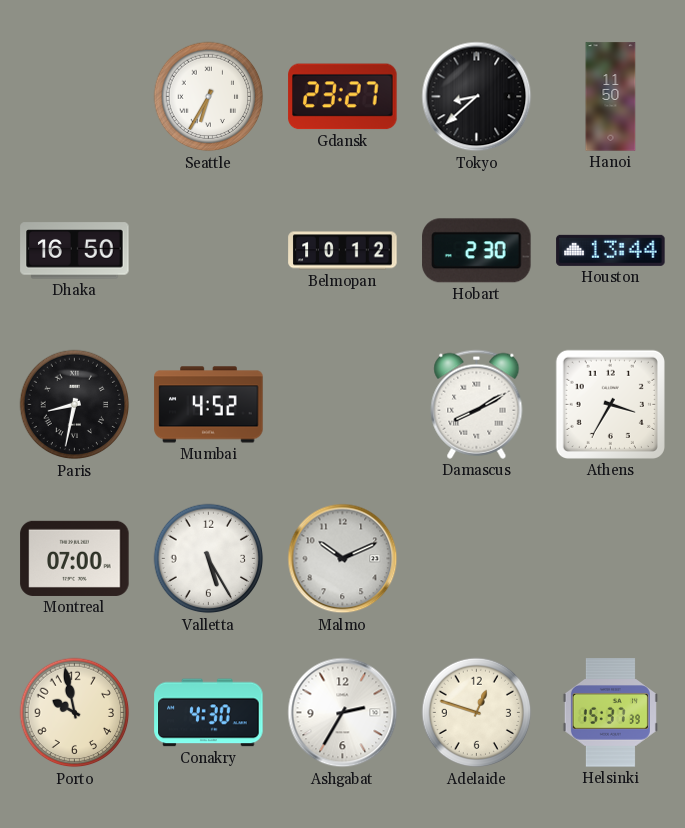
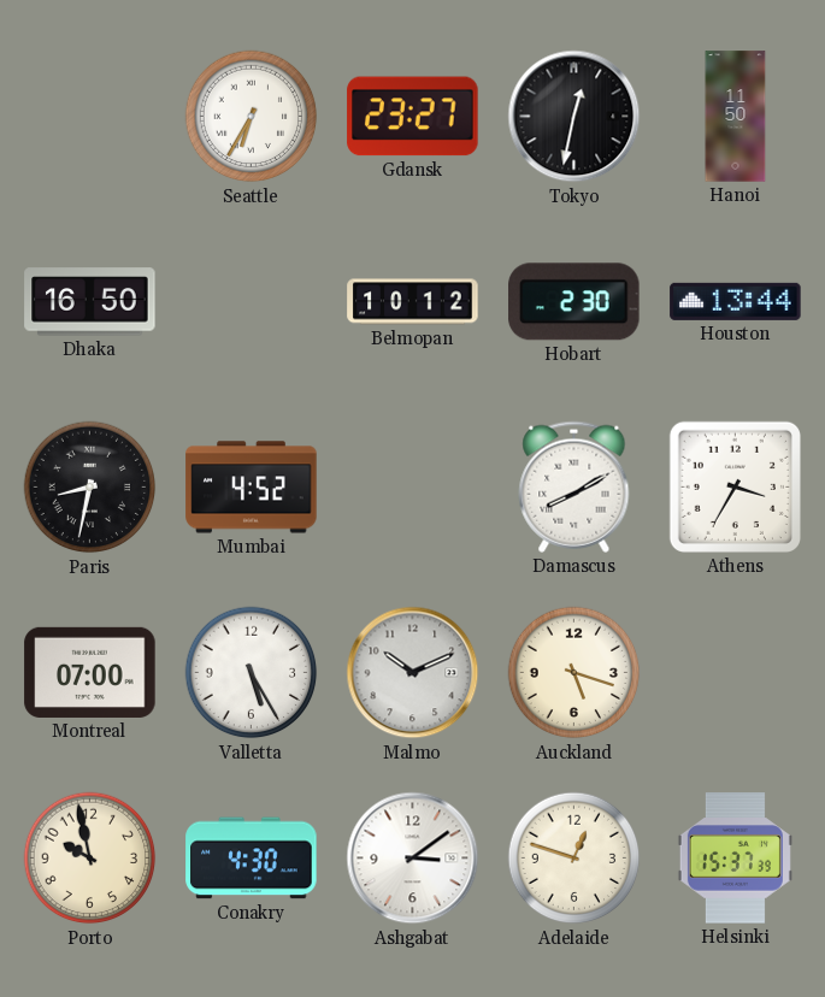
Tokyo: 8:38 -> 12:32 (574, 117)
Auckland: none -> 5:18 (574, 673)
Ashgabat: 2:35 -> 3:09 (413, 859)
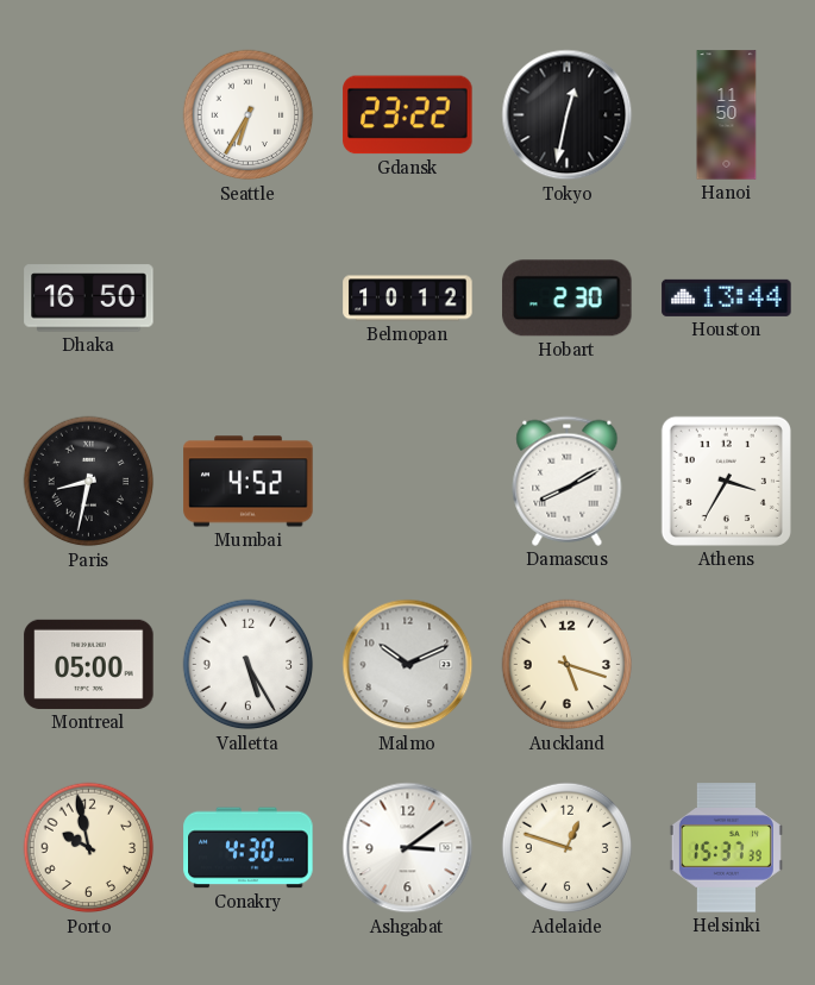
Gdansk: 23:27 -> 23:22 (408, 115)
Montreal: 07:00 -> 05:00 (89, 664)
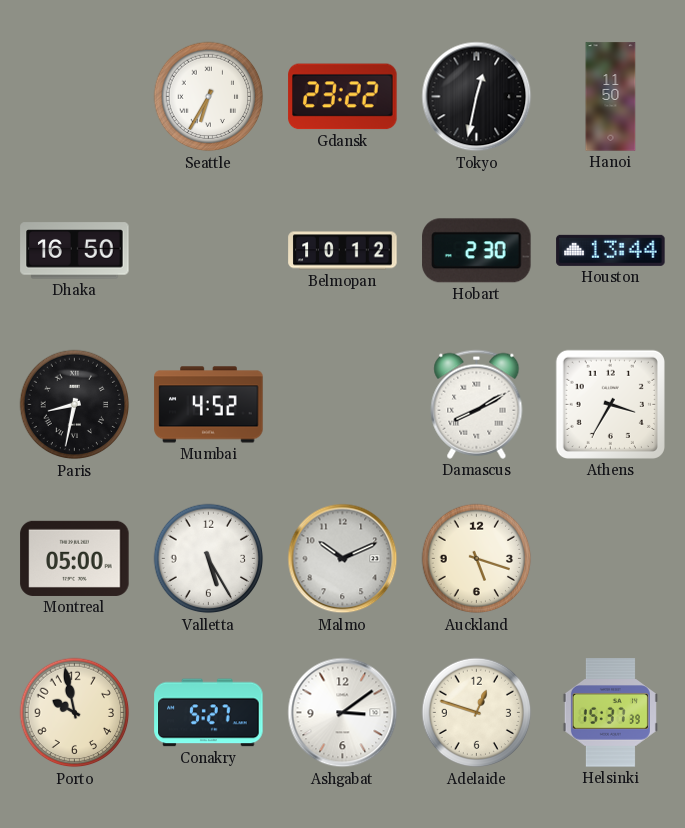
Conakry: 4:30 -> 5:27 (209, 713)
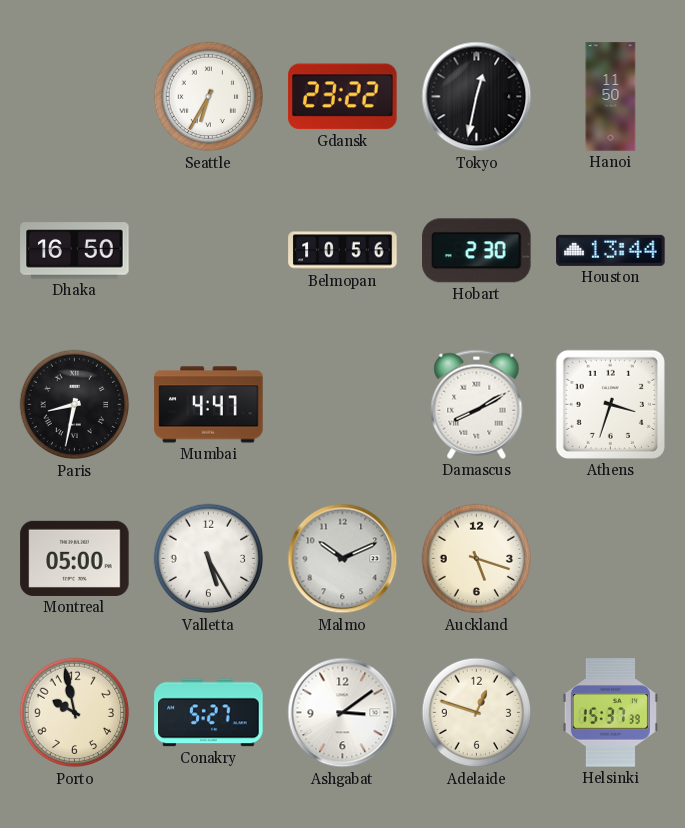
Belmopan: 10:12 -> 10:56 (343, 251)
Mumbai: 4:52 -> 4:47 (209, 405)
Athens: 3:35 -> 3:33 (610, 404)
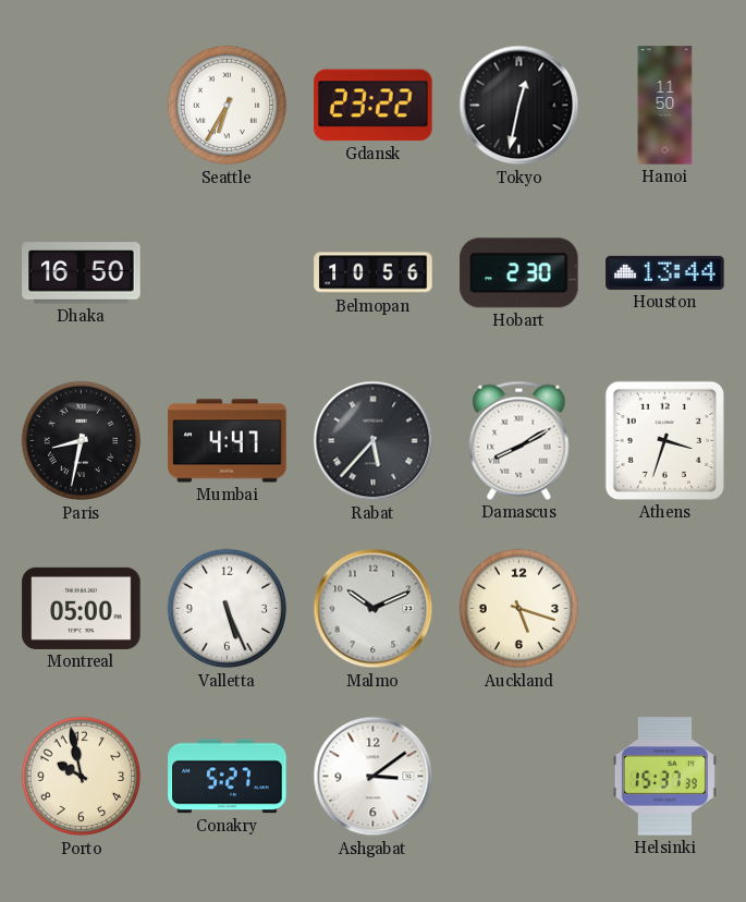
Rabat: none -> 5:37 (374, 441)
Valletta: 5:25 -> 5:26 (228, 609)
Adelaide: 12:48 -> none (477, 713)
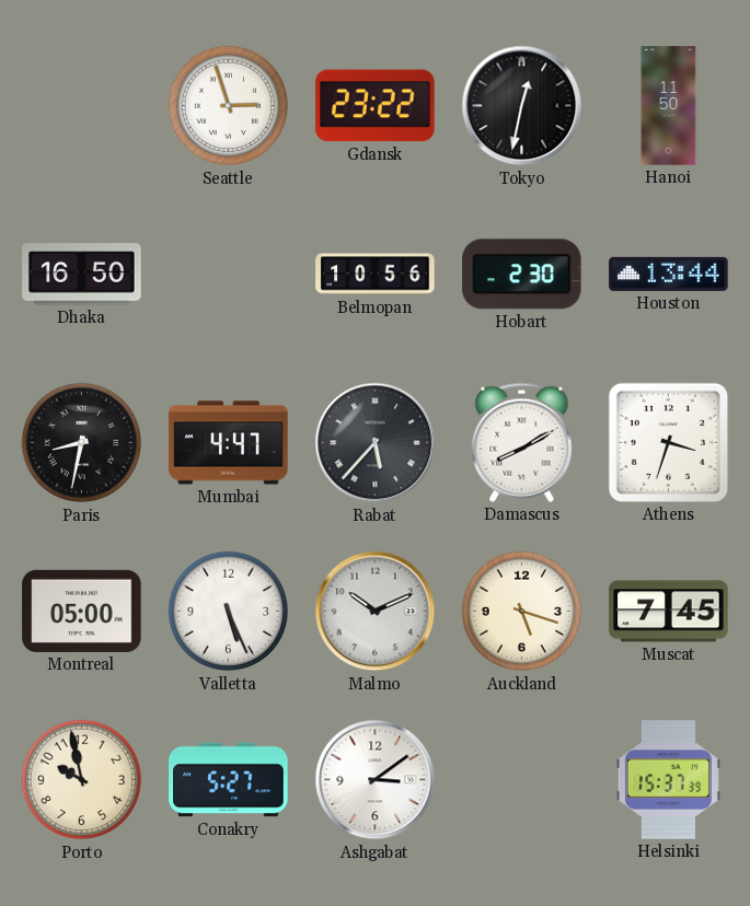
Seattle: 6:35 -> 2:57 (229, 106)
Muscat: none -> 7:45 (669, 612)
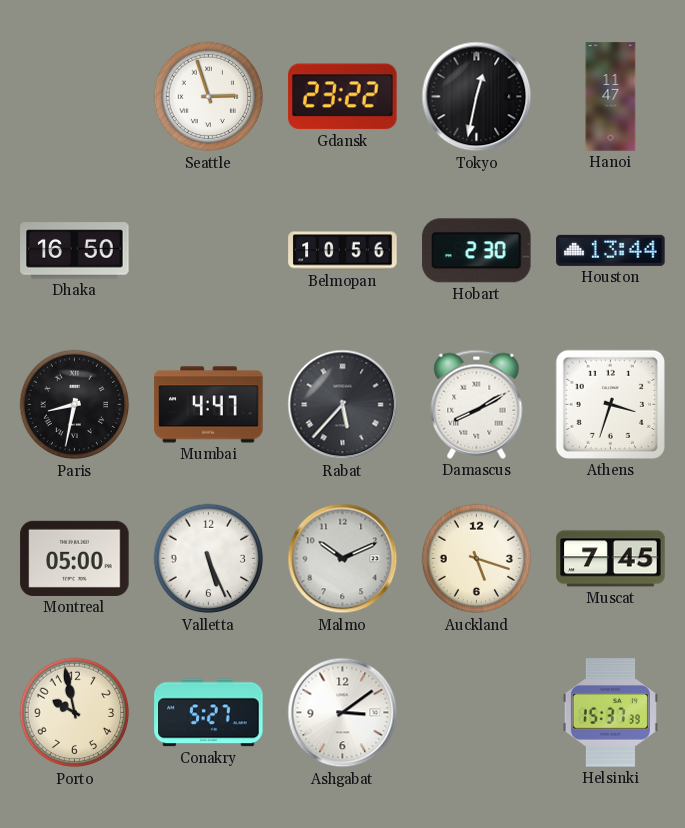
Hanoi: 11:50 -> 11:47 (611, 97)
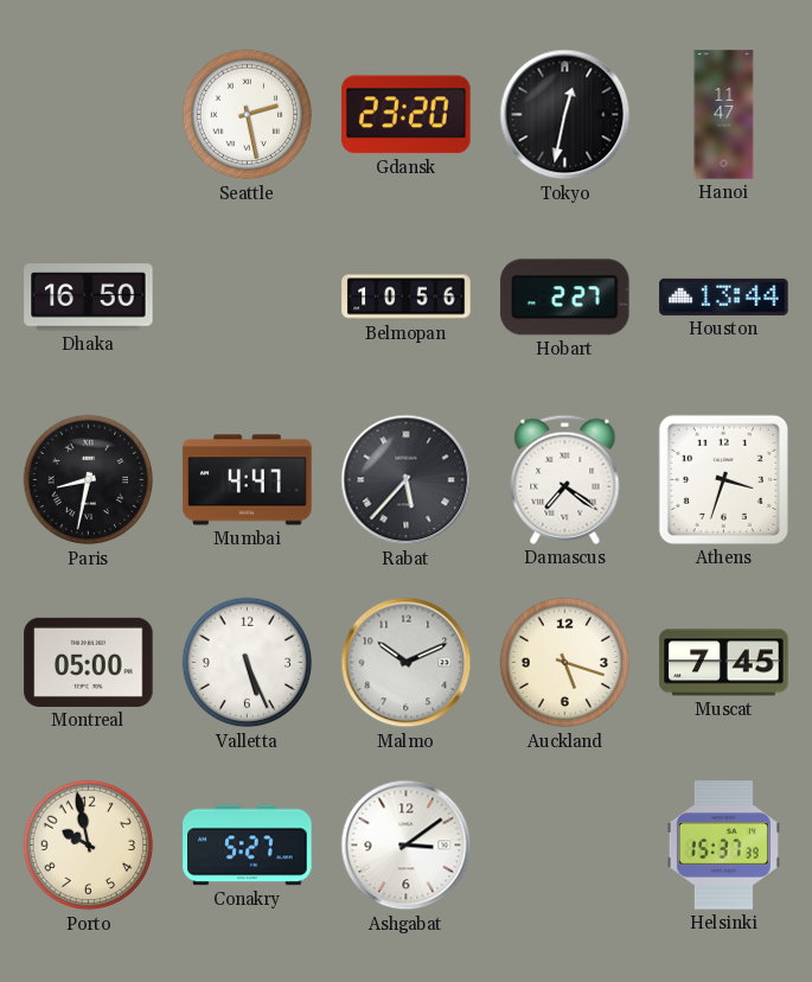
Seattle: 2:57 -> 2:28 (248, 115)
Gdansk: 23:22 -> 23:20 (407, 115)
Hobart: 2:30 -> 2:27 (565, 298)
Damascus: 8:10 -> 7:21 (565, 479)
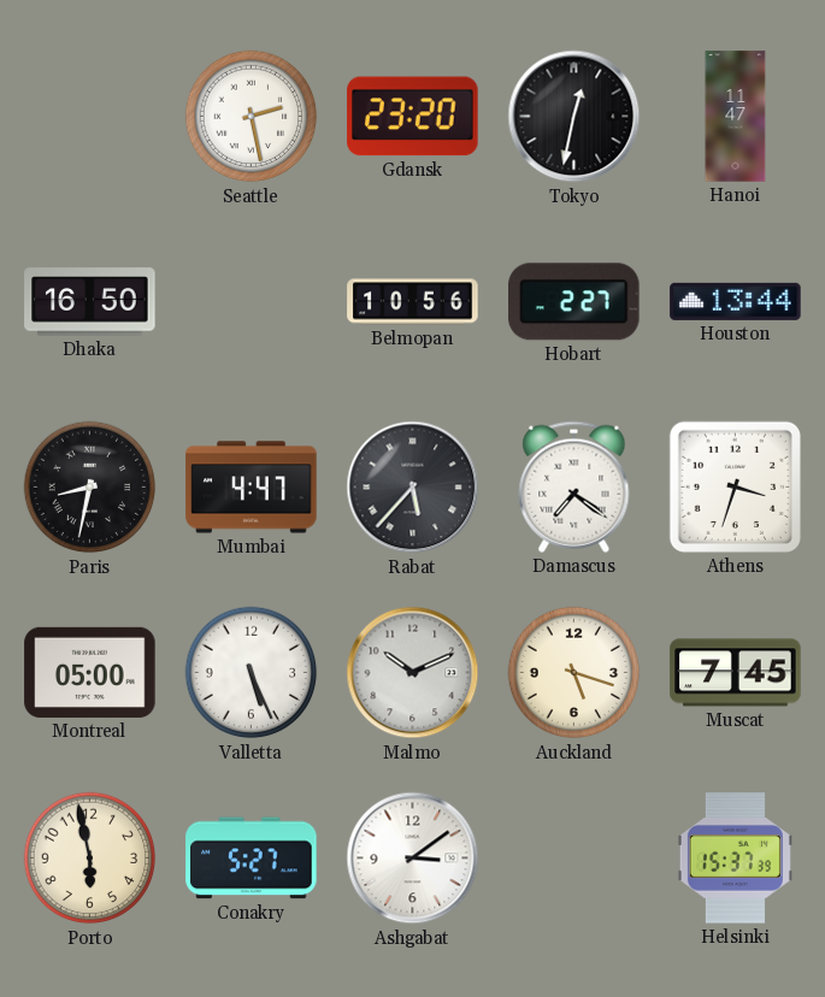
Porto: 9:58 -> 5:58 (90, 859)
